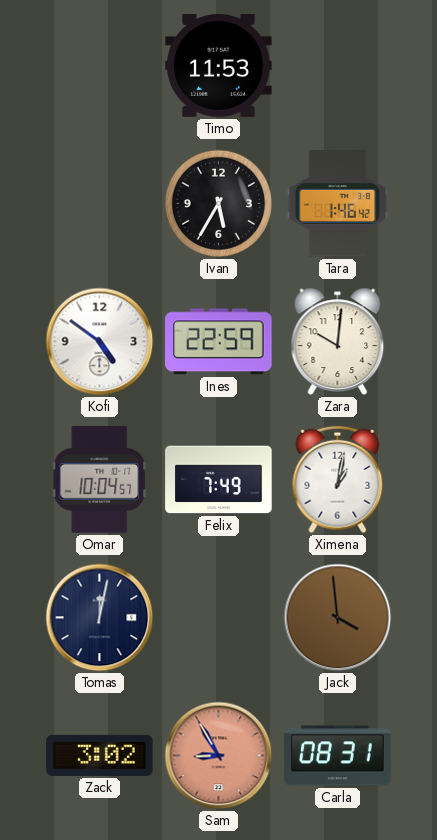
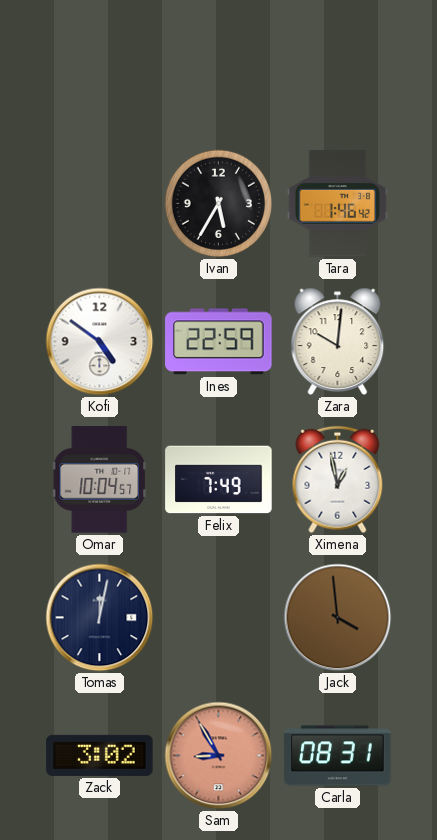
Timo: 11:53 -> none (219, 66)
Ximena: 1:02 -> 12:58 (338, 480)
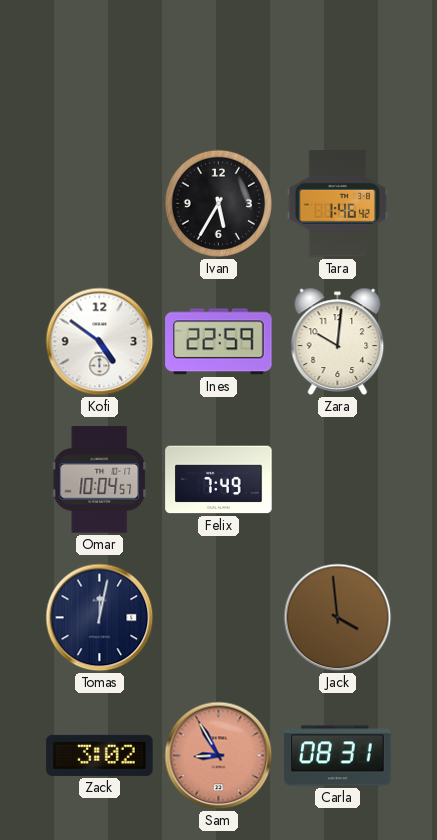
Ximena: 12:58 -> none (338, 480)
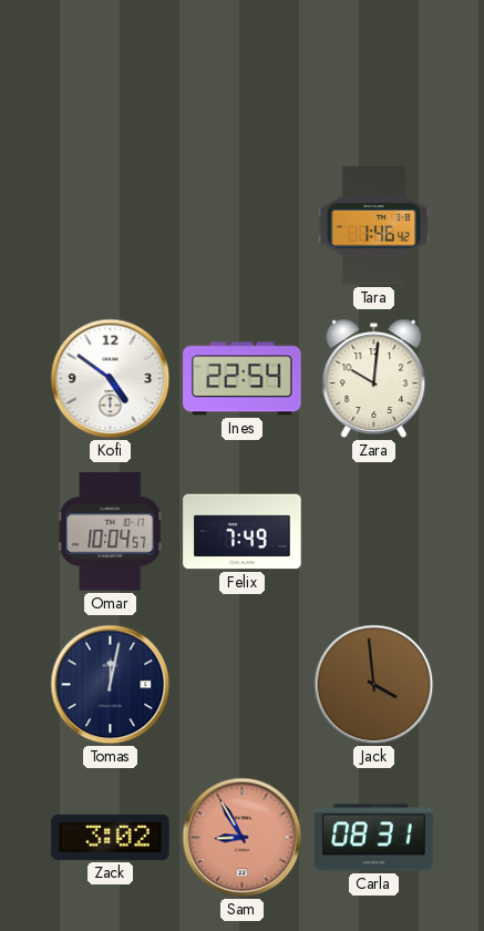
Ivan: 5:35 -> none (218, 203)
Ines: 22:59 -> 22:54 (243, 379)
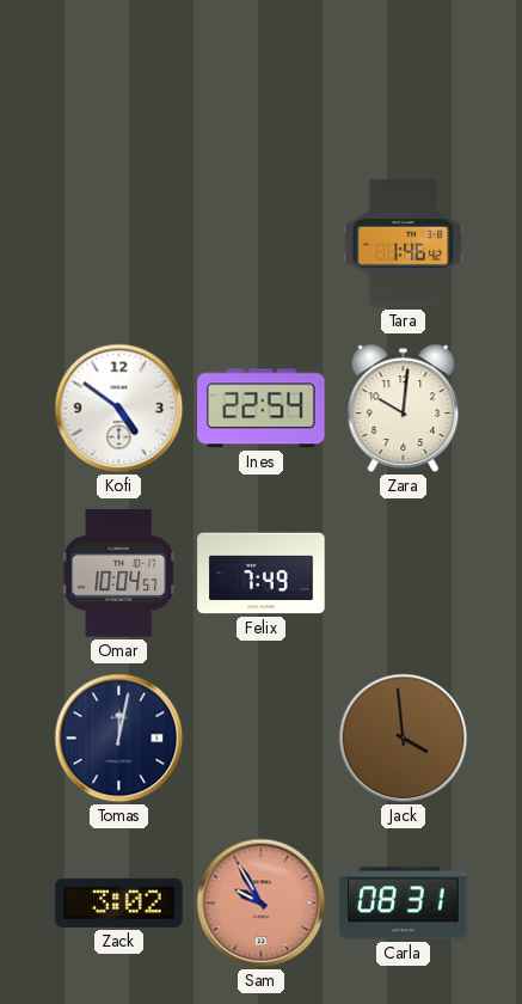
Sam: 8:55 -> 9:55 (262, 904)
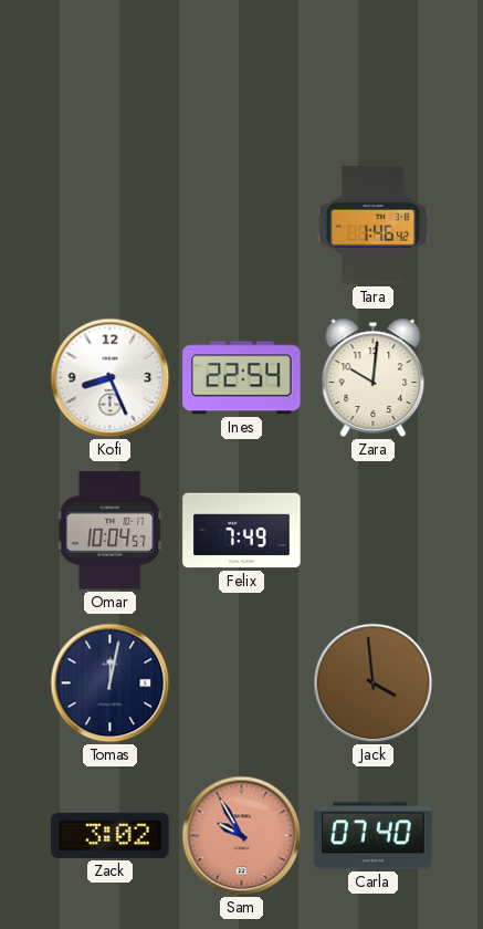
Kofi: 4:51 -> 8:26 (111, 378)
Carla: 08:31 -> 07:40 (374, 836)
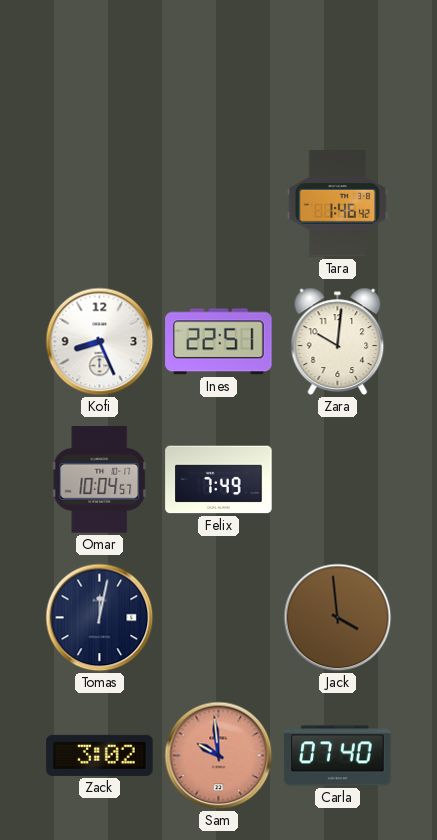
Ines: 22:54 -> 22:51 (219, 342)
Sam: 9:55 -> 9:59 (219, 756)
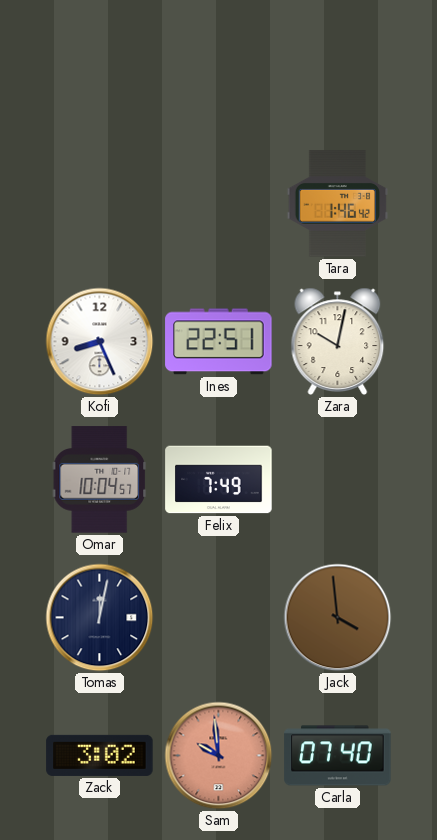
Zara: 10:01 -> 10:02 (338, 341)
